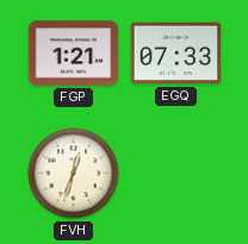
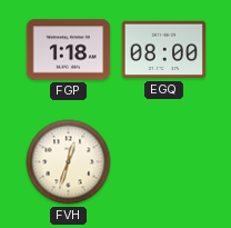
FGP: 1:21 -> 1:18 (69, 50)
EGQ: 07:33 -> 08:00 (164, 50)
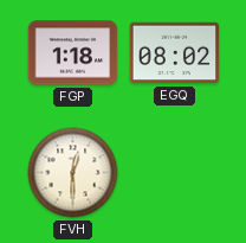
EGQ: 08:00 -> 08:02 (175, 53)
FVH: 12:33 -> 12:30 (73, 173)
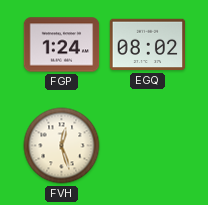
FGP: 1:18 -> 1:24 (62, 45)
FVH: 12:30 -> 12:27 (62, 146)
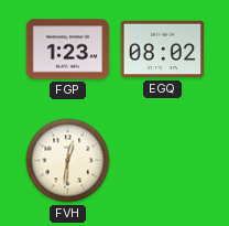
FGP: 1:24 -> 1:23 (68, 50)
FVH: 12:27 -> 12:31 (68, 161)
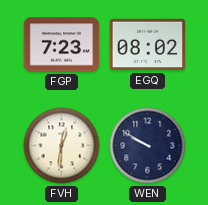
FGP: 1:23 -> 7:23 (62, 45)
WEN: none -> 9:50 (148, 146)
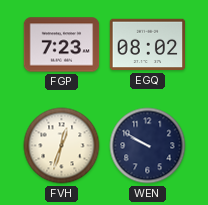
FVH: 12:31 -> 12:33 (62, 146)
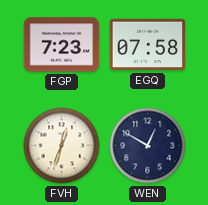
EGQ: 08:02 -> 07:58 (148, 45)
WEN: 9:50 -> 12:50 (148, 146)
